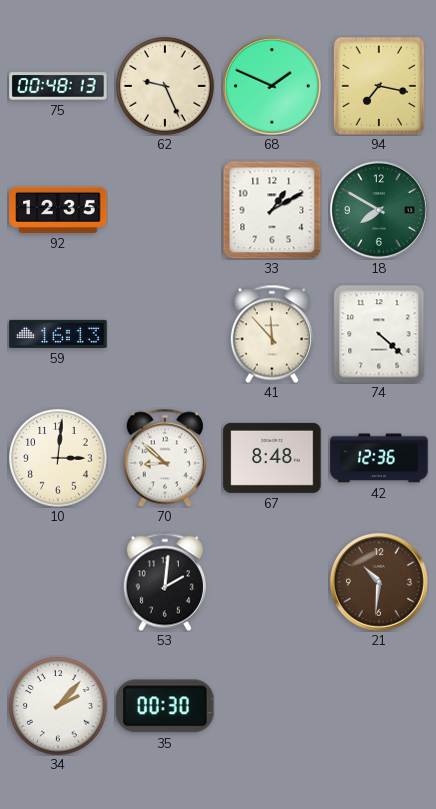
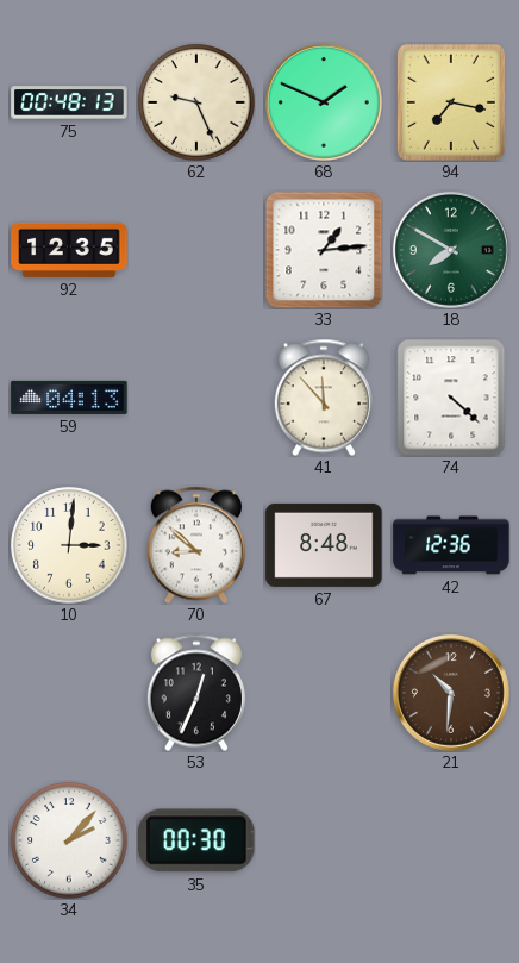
33: 1:10 -> 1:14 (324, 250)
59: 16:13 -> 04:13 (69, 398)
53: 2:01 -> 12:34 (196, 693)
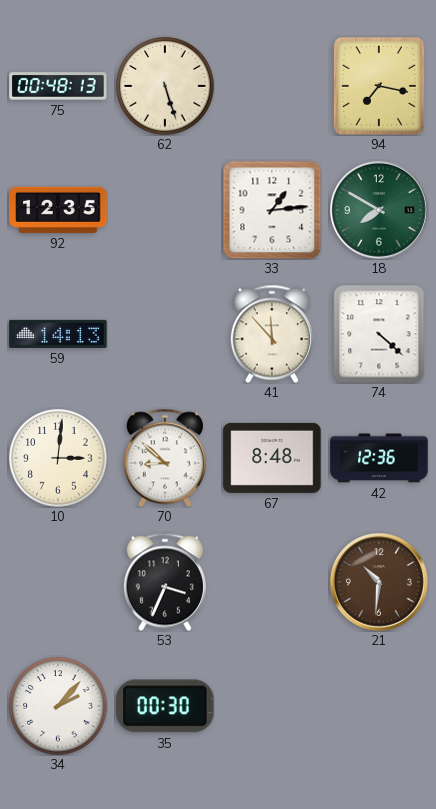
62: 9:26 -> 5:27 (165, 86)
68: 1:49 -> none (324, 102)
59: 04:13 -> 14:13 (58, 334)
53: 12:34 -> 3:34 (165, 582)
